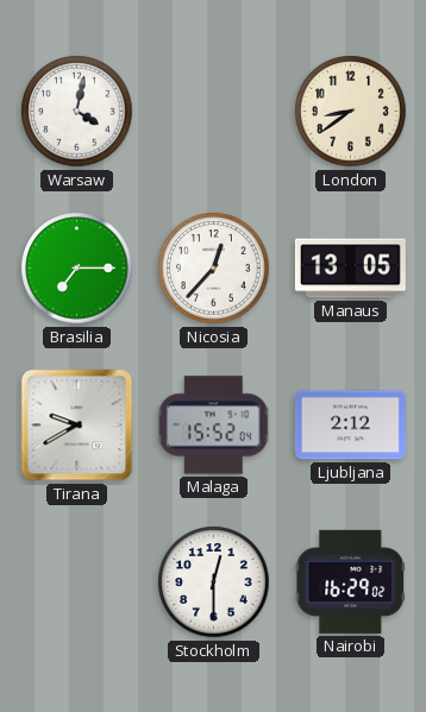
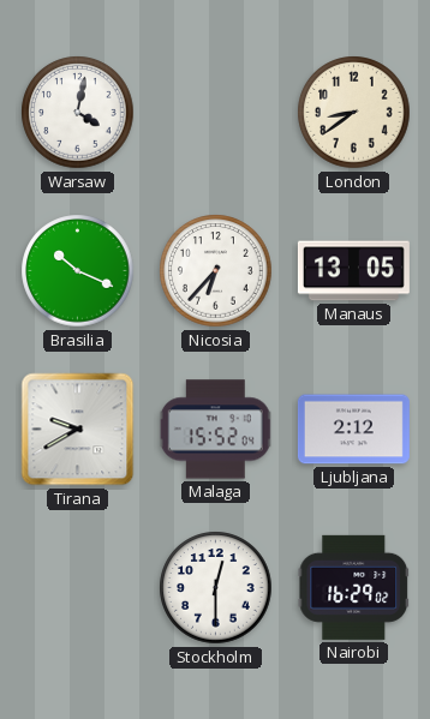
Brasilia: 7:15 -> 10:19 (78, 271)
Nicosia: 12:37 -> 6:37 (216, 271)
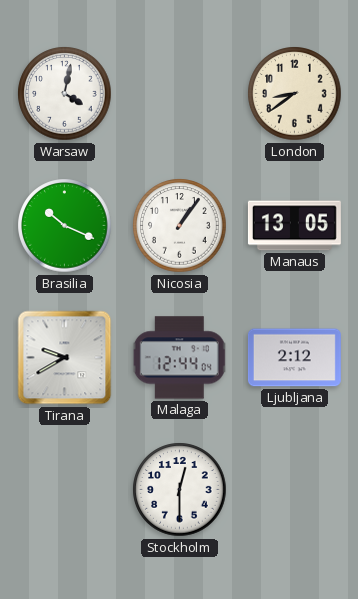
Nicosia: 6:37 -> 1:06 (180, 226)
Malaga: 15:52 -> 12:44 (180, 358)
Nairobi: 16:29 -> none (354, 587)
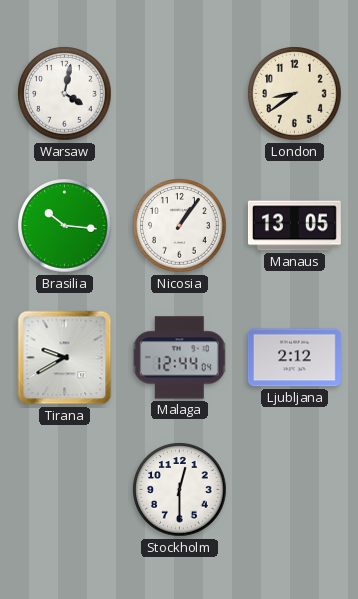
Brasilia: 10:19 -> 10:16 (65, 226)
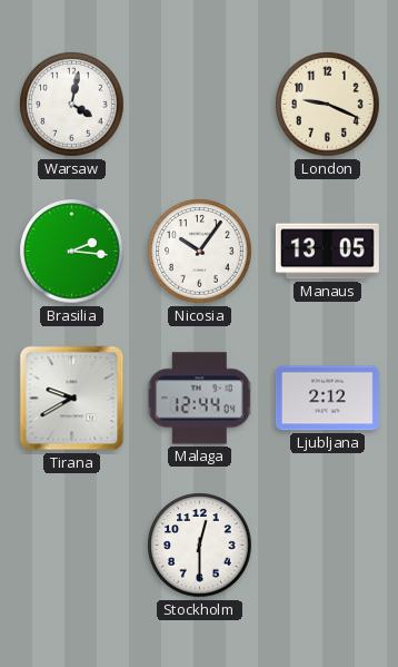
London: 8:39 -> 9:19 (328, 105)
Brasilia: 10:16 -> 2:16 (72, 252)
Nicosia: 1:06 -> 10:06 (200, 252)
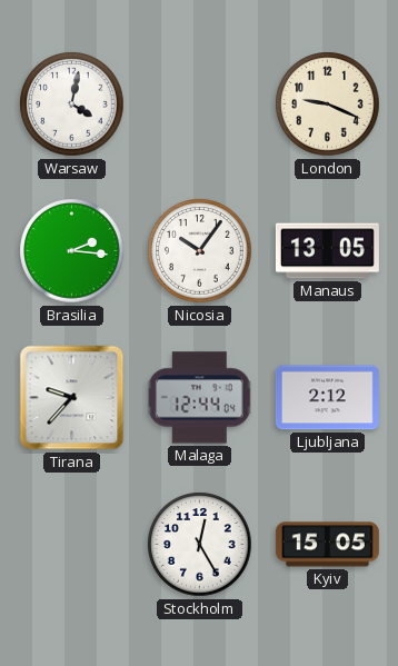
Tirana: 9:40 -> 9:37 (72, 398)
Stockholm: 12:30 -> 12:25 (200, 545)
Kyiv: none -> 15:05 (327, 545)
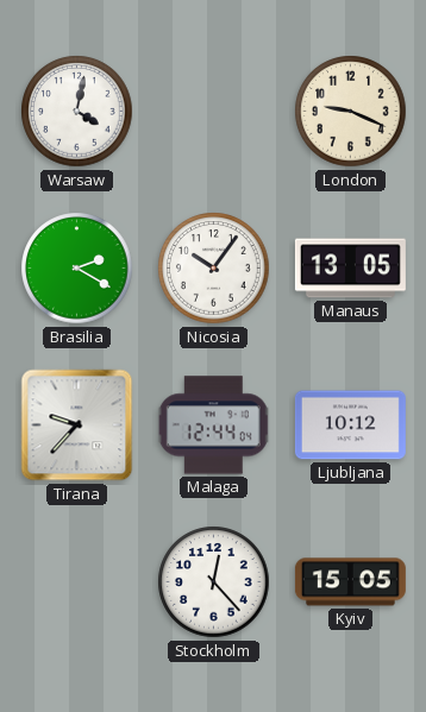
Brasilia: 2:16 -> 2:20 (77, 269)
Ljubljana: 2:12 -> 10:12 (350, 426)
Stockholm: 12:25 -> 12:23 (214, 582)
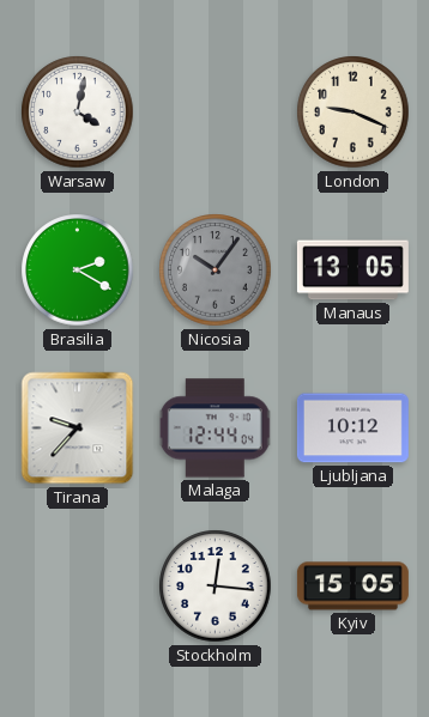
Nicosia dial: white -> grey (216, 271)
Stockholm: 12:23 -> 12:16 (216, 587)
